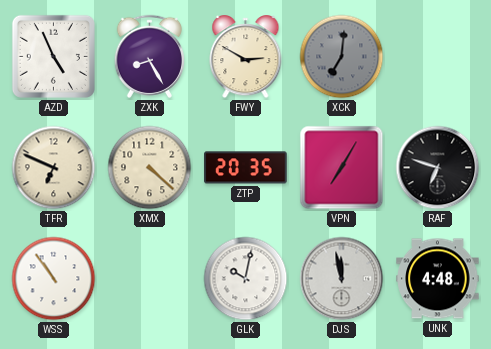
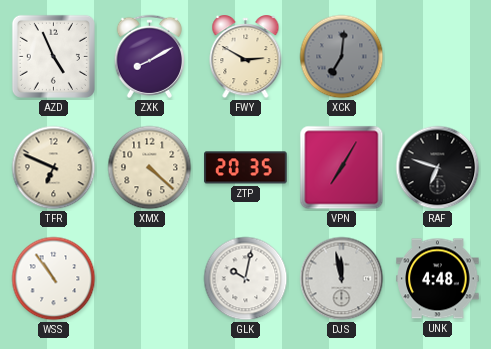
ZXK: 8:25 -> 8:10 (149, 56)
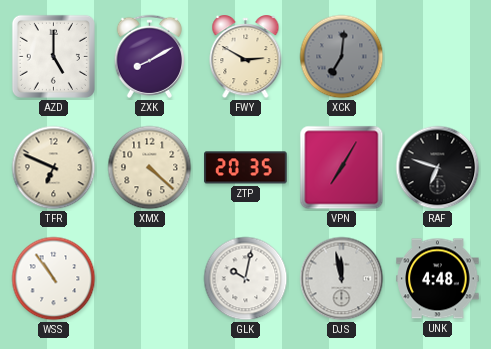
AZD: 4:56 -> 5:00 (53, 56)
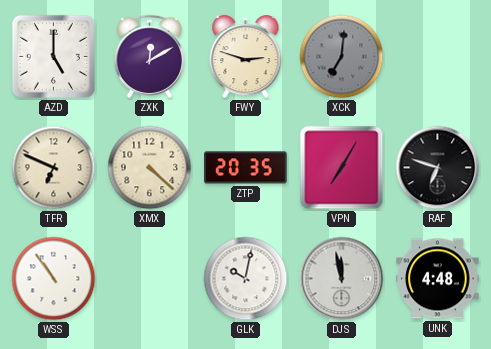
ZXK: 8:10 -> 12:10 (149, 56)
FWY: 2:50 -> 2:48 (246, 57)
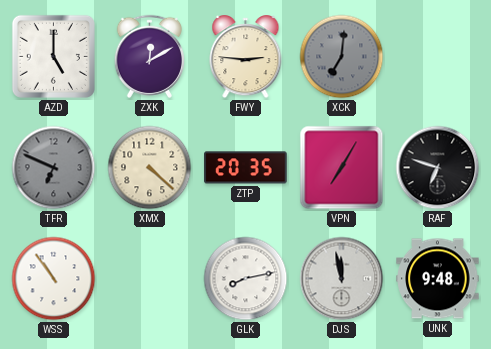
FWY: 2:48 -> 2:46 (246, 57)
TFR dial: cream -> grey (54, 168)
GLK: 10:02 -> 8:13 (246, 279)
UNK: 4:48 -> 9:48 (438, 279)
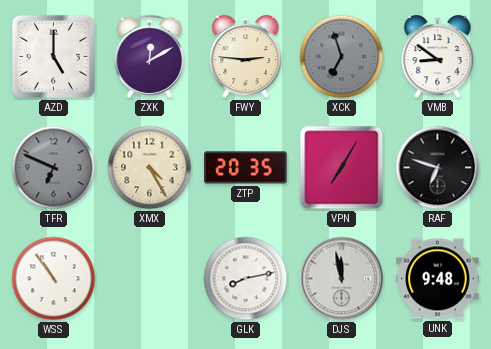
XCK: 7:01 -> 6:57 (342, 57)
VMB: none -> 8:51 (438, 57)
XMX: 4:22 -> 4:25 (150, 168)
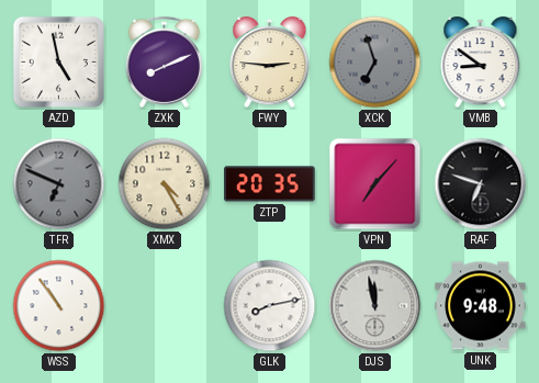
AZD: 5:00 -> 4:58 (58, 61)
ZXK: 12:10 -> 8:11 (164, 61)
VPN: 7:05 -> 7:07 (375, 184)
